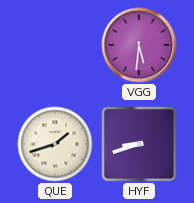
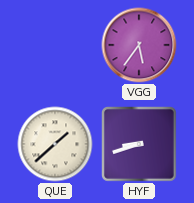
VGG: 5:31 -> 5:36 (139, 45)
QUE: 1:42 -> 1:38 (55, 144)
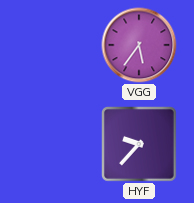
QUE: 1:38 -> none (55, 144)
HYF: 8:42 -> 9:37 (140, 145)
